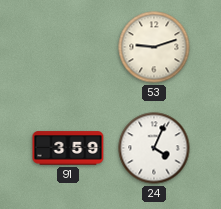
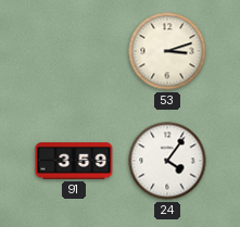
53: 9:12 -> 3:12 (167, 51)
24: 4:04 -> 4:06 (167, 161)
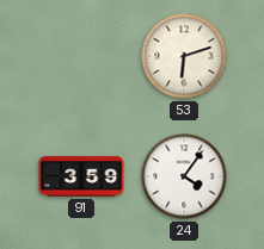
53: 3:12 -> 6:12 (184, 56)
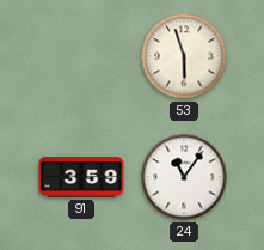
53: 6:12 -> 5:57 (184, 56)
24: 4:06 -> 11:06 (184, 177)
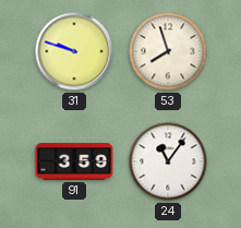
31: none -> 9:48 (74, 51)
53: 5:57 -> 7:57 (168, 51)
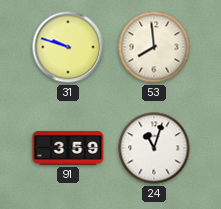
53: 7:57 -> 7:59 (154, 47)
24: 11:06 -> 11:03 (154, 148)
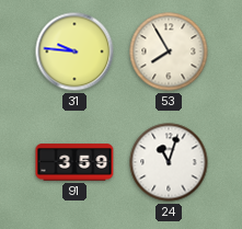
31: 9:48 -> 9:46 (74, 51)
53: 7:59 -> 7:55 (169, 51)
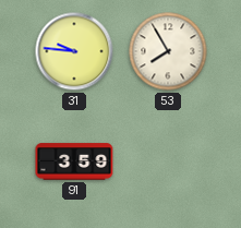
24: 11:03 -> none (169, 162)
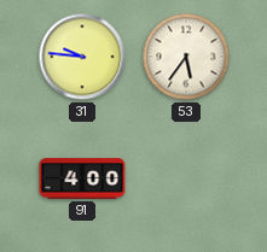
53: 7:55 -> 5:36 (186, 57)
91: 3:59 -> 4:00 (82, 178)
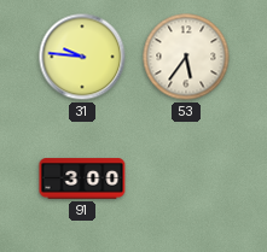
91: 4:00 -> 3:00 (82, 178)
